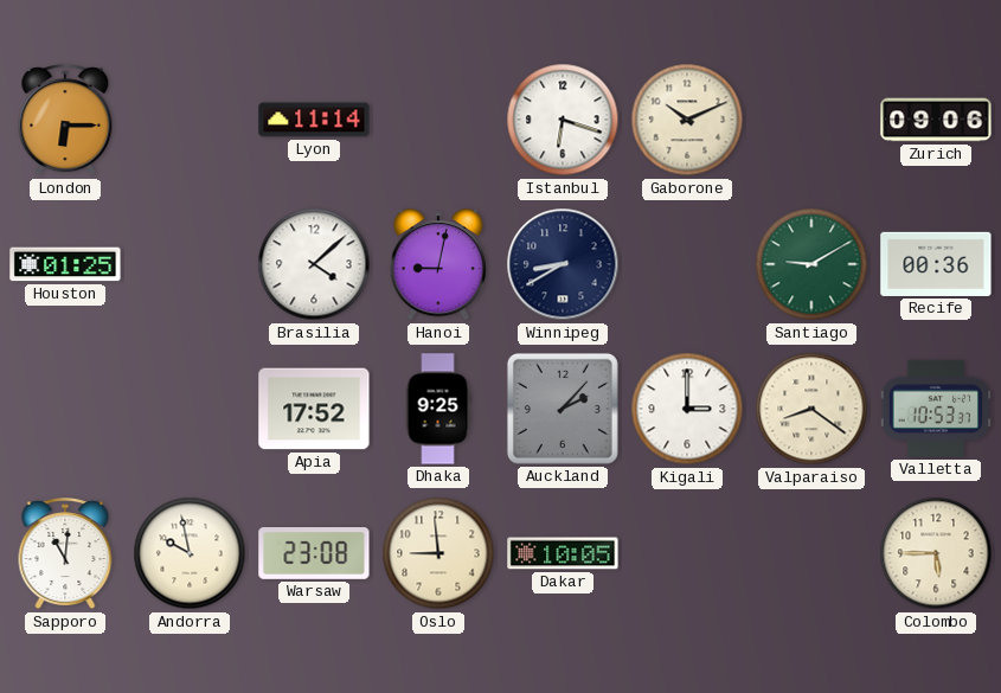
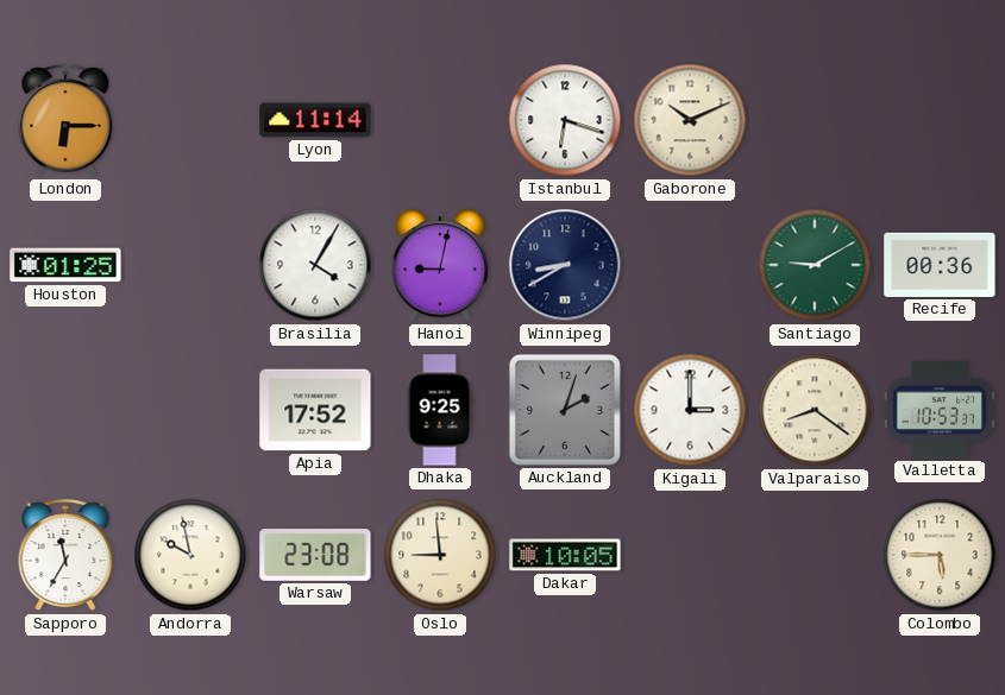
Zurich: 09:06 -> none (936, 120)
Brasilia: 4:08 -> 4:05 (315, 265)
Auckland: 2:07 -> 2:03 (565, 410)
Sapporo: 11:01 -> 11:35 (65, 556)
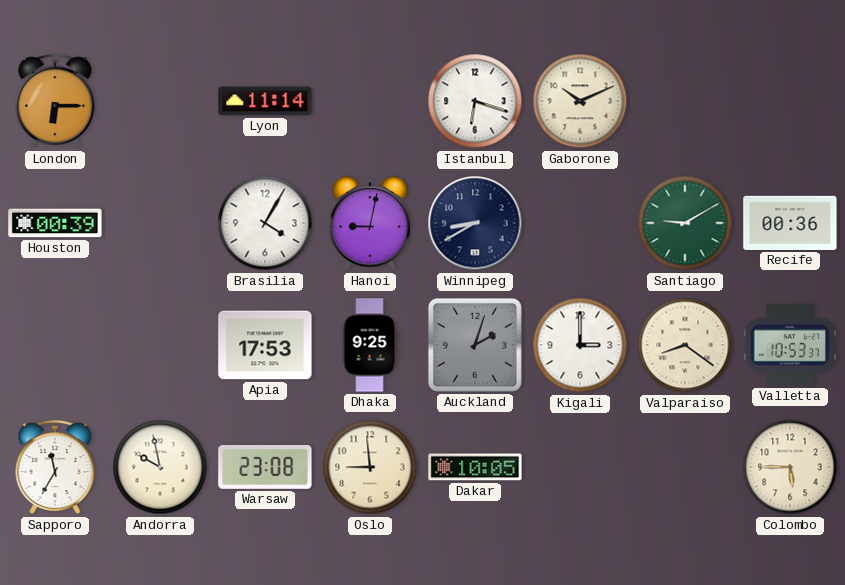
Houston: 01:25 -> 00:39 (55, 223)
Apia: 17:52 -> 17:53 (265, 345)
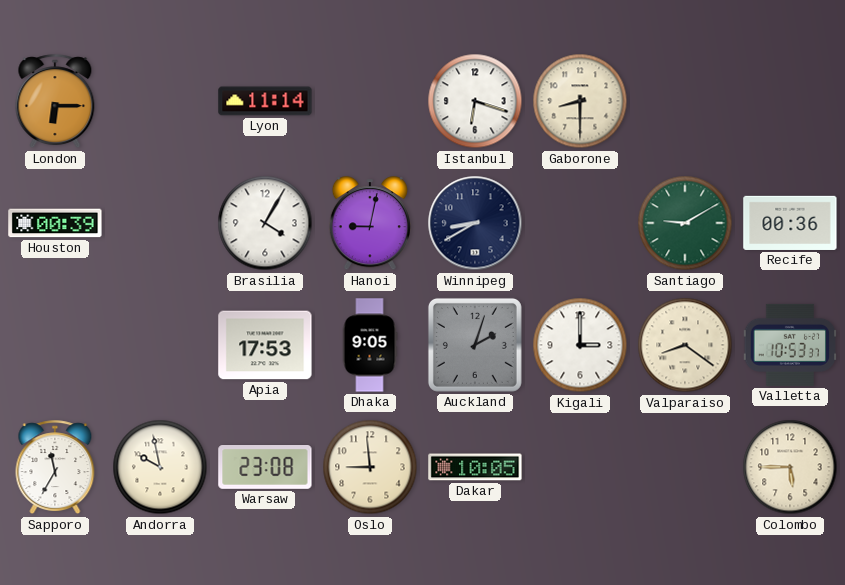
Gaborone: 10:11 -> 8:30 (580, 101)
Dhaka: 9:25 -> 9:05 (370, 345)
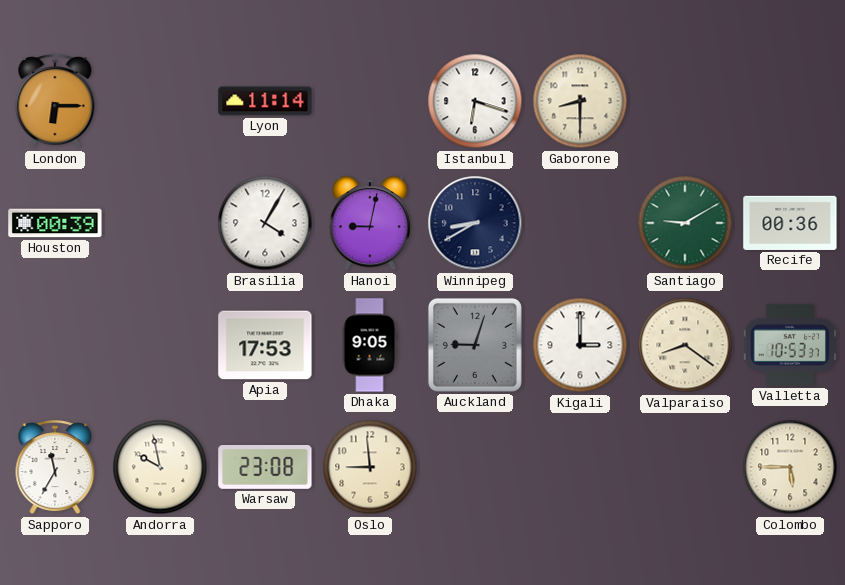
Auckland: 2:03 -> 9:03 (475, 345)
Dakar: 10:05 -> none (475, 467)
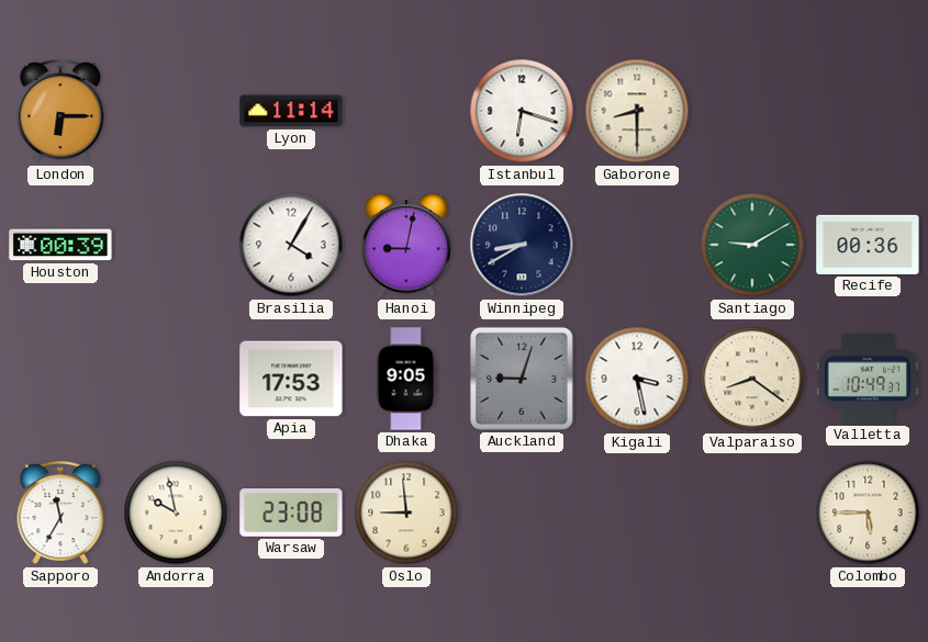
Kigali: 3:00 -> 3:28 (637, 379)
Valletta: 10:53 -> 10:49 (866, 379)
